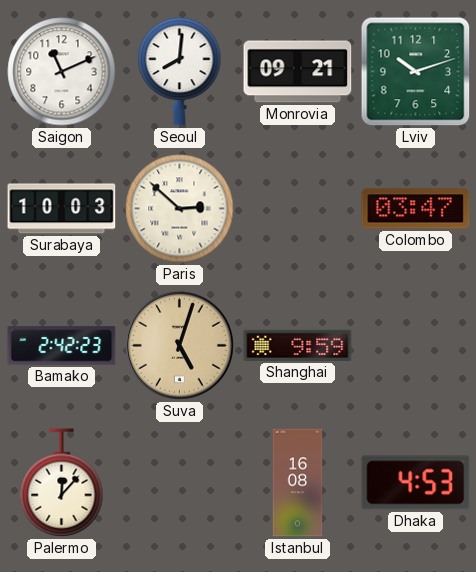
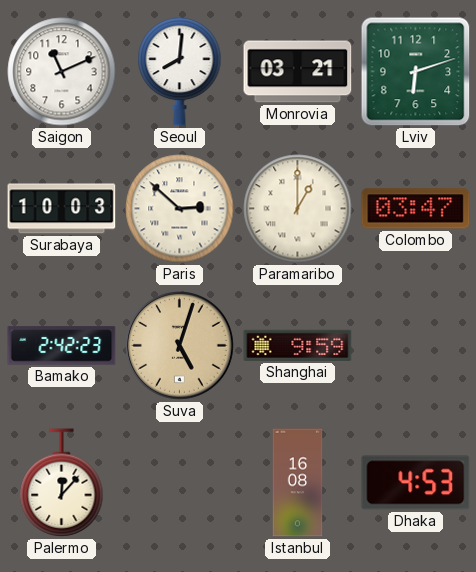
Monrovia: 09:21 -> 03:21 (298, 72)
Lviv: 10:12 -> 6:12 (416, 72)
Paramaribo: none -> 1:00 (298, 209)
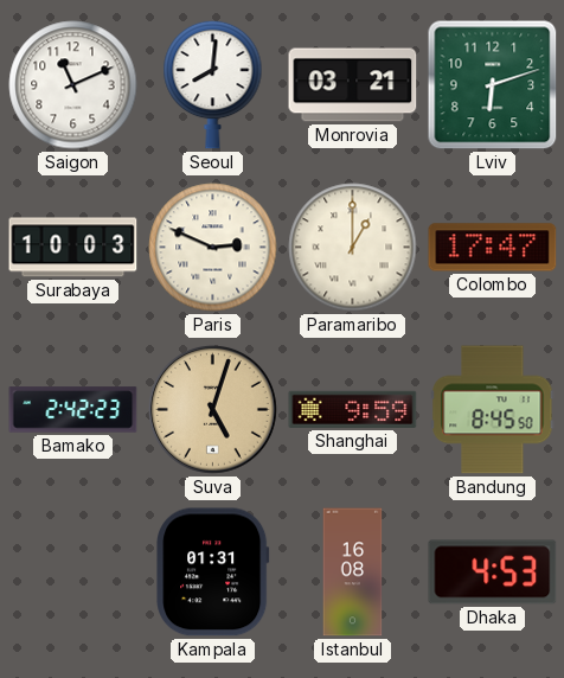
Paris: 2:52 -> 2:49 (213, 248)
Colombo: 03:47 -> 17:47 (493, 248)
Bandung: none -> 8:45 (493, 410)
Palermo: 12:07 -> none (62, 483)
Kampala: none -> 01:31 (213, 573)
